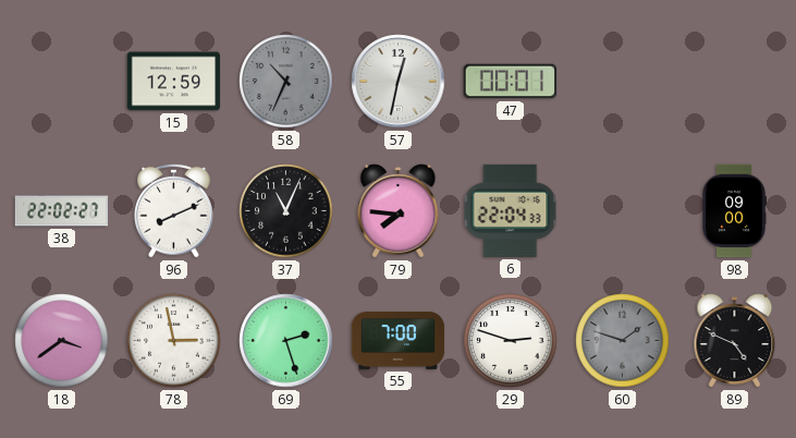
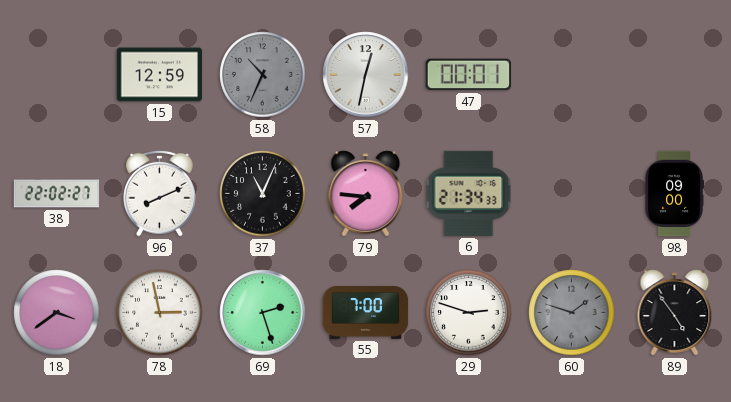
6: 22:04 -> 21:34 (469, 193)
89: 4:49 -> 4:54 (675, 313)
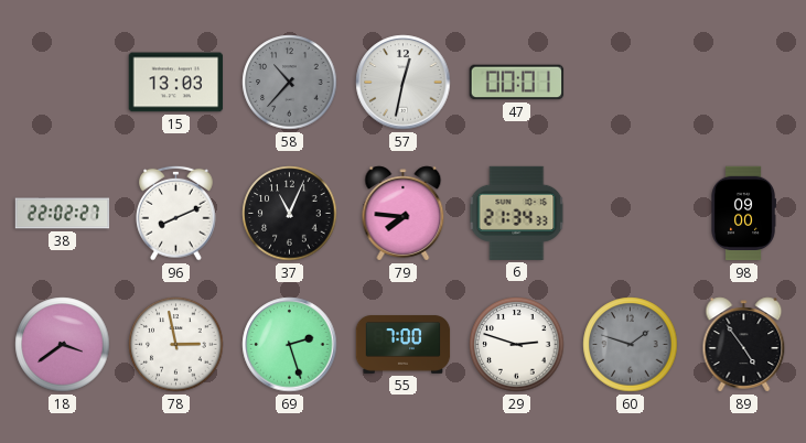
15: 12:59 -> 13:03 (176, 83)
58: 10:34 -> 10:37 (290, 83)
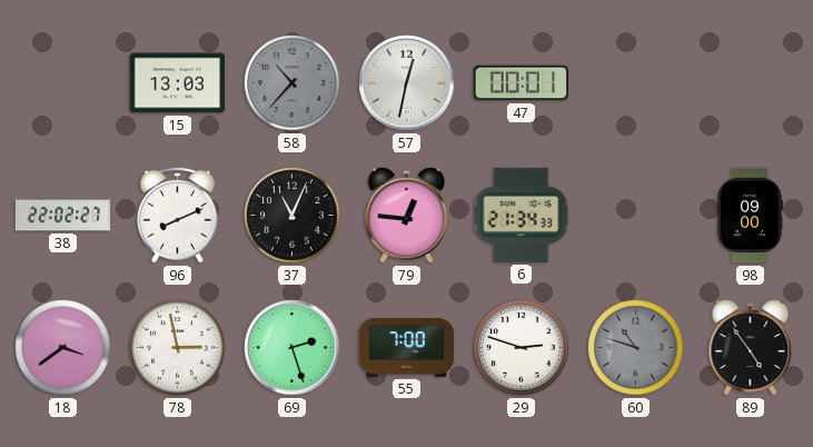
79: 7:46 -> 12:46 (407, 216)
60: 1:48 -> 10:48 (636, 348)
